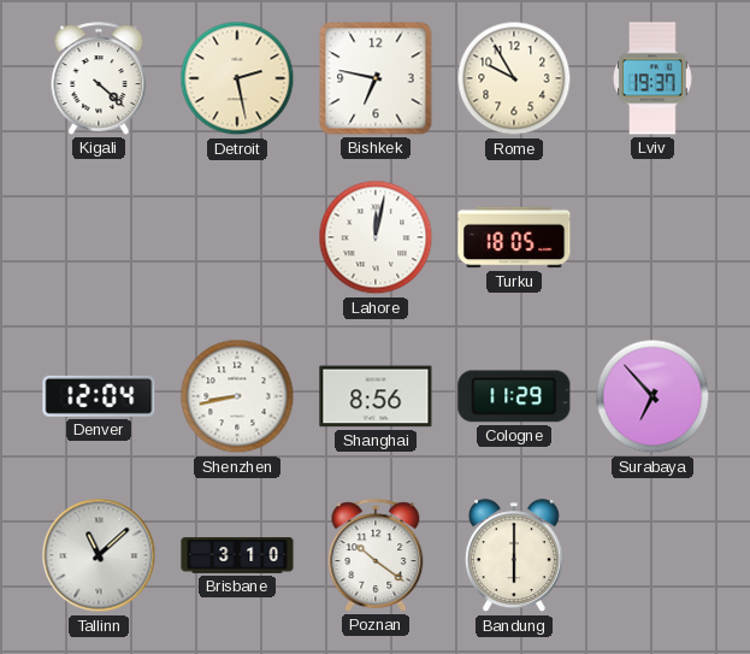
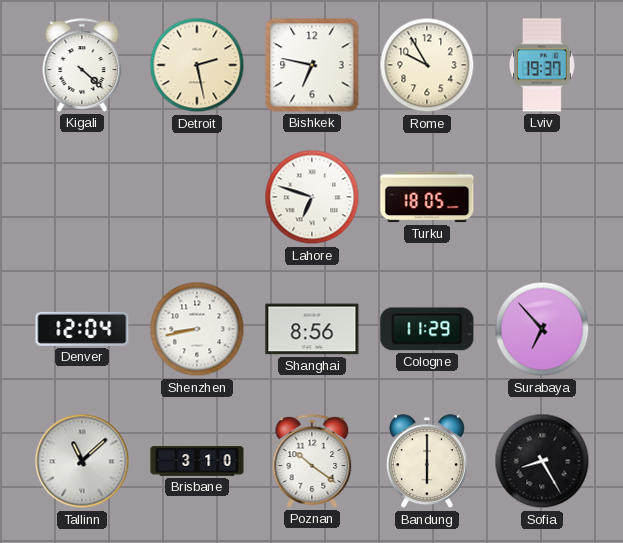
Lahore: 12:02 -> 6:48 (312, 197)
Sofia: none -> 8:25 (542, 461)
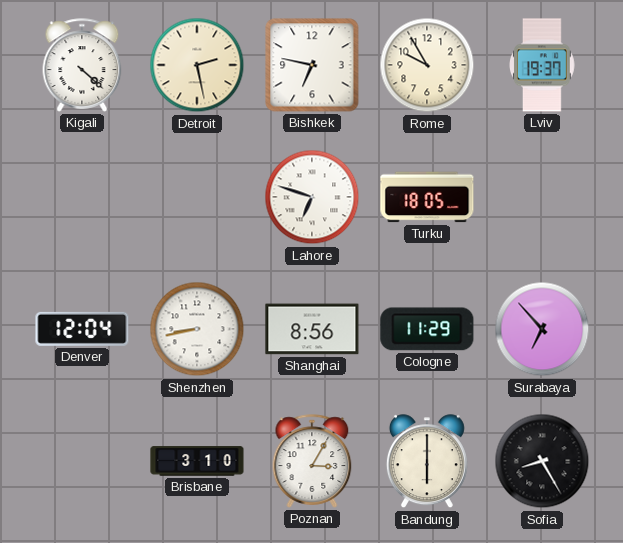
Tallinn: 11:08 -> none (82, 461)
Poznan: 10:21 -> 3:05 (312, 461)
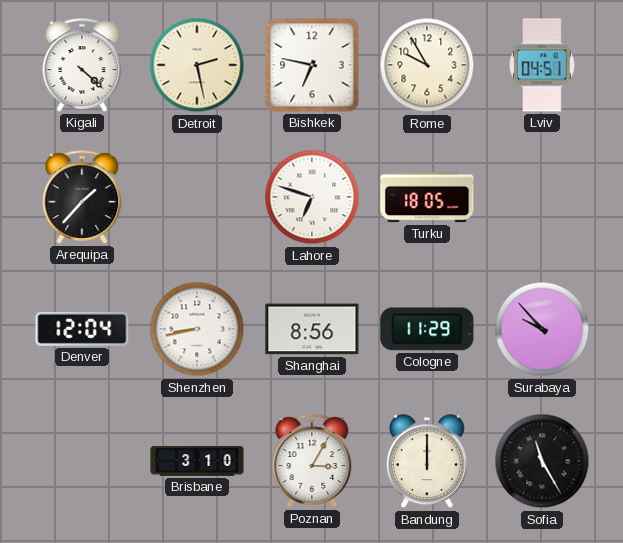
Lviv: 19:37 -> 04:51 (543, 65)
Arequipa: none -> 1:37 (82, 197)
Surabaya: 6:53 -> 9:53 (542, 329)
Bandung: 6:00 -> 12:00 (427, 462)
Sofia: 8:25 -> 11:25 (542, 461)
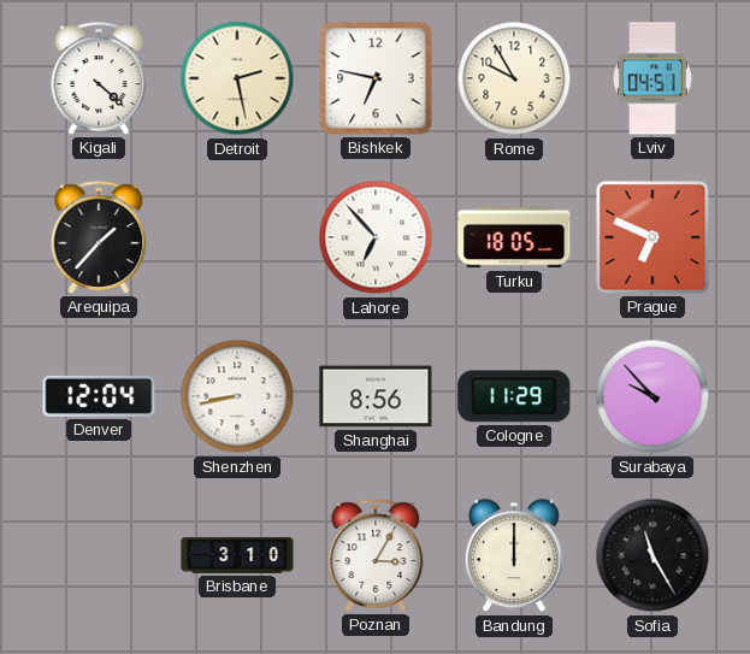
Lahore: 6:48 -> 6:53 (376, 237)
Prague: none -> 6:49 (652, 237)
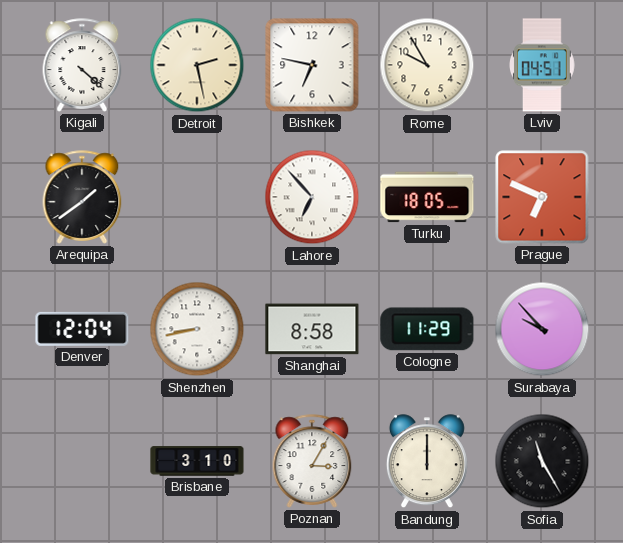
Arequipa: 1:37 -> 1:39 (82, 197)
Shanghai: 8:56 -> 8:58 (312, 329)
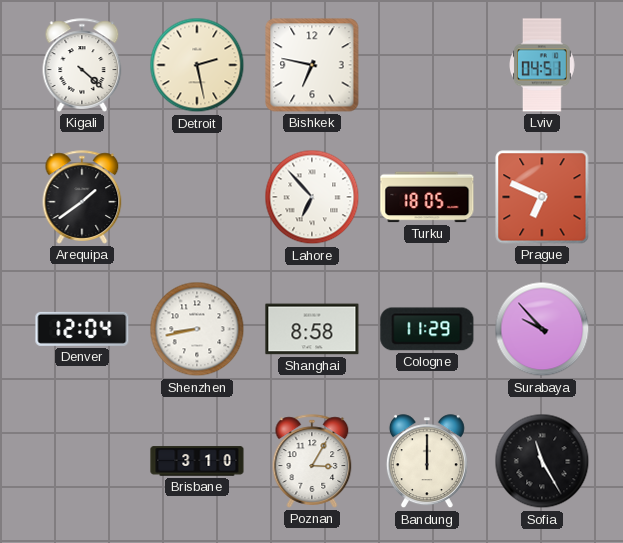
Rome: 9:55 -> none (427, 65)
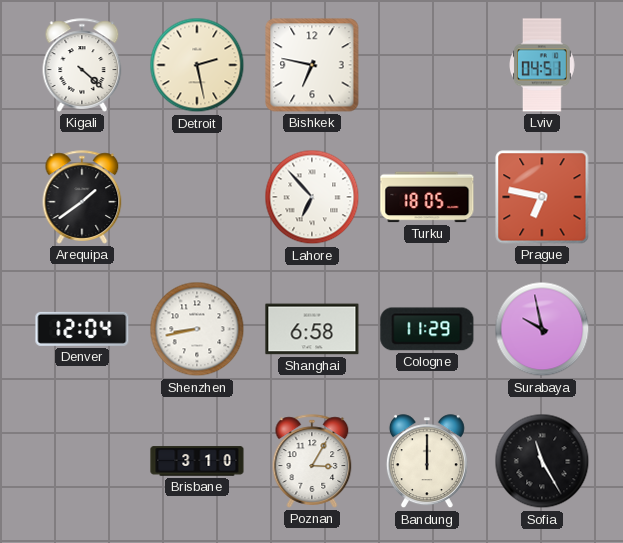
Prague: 6:49 -> 6:47 (542, 197)
Shanghai: 8:58 -> 6:58 (312, 329)
Surabaya: 9:53 -> 9:58 (542, 329)
